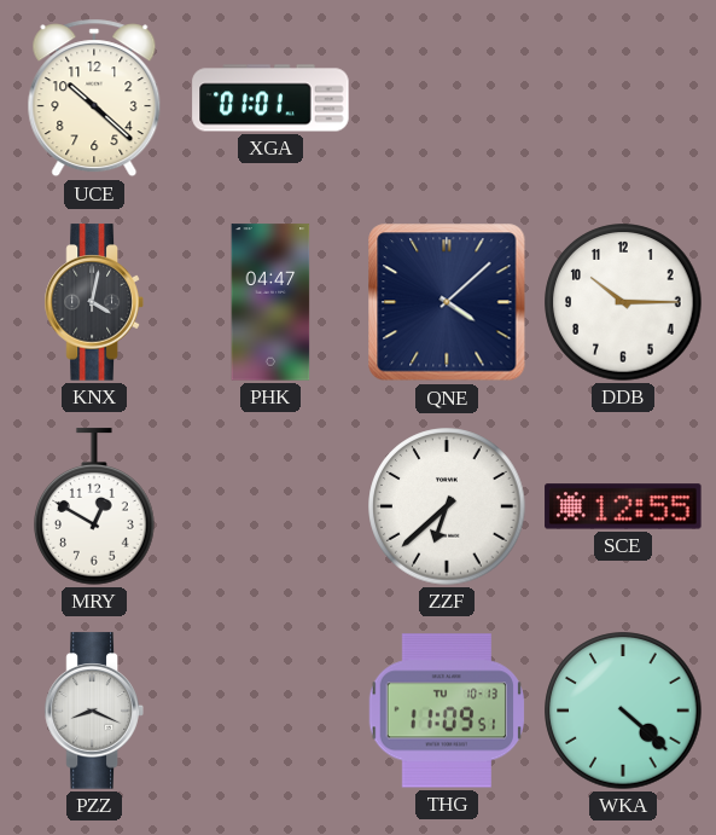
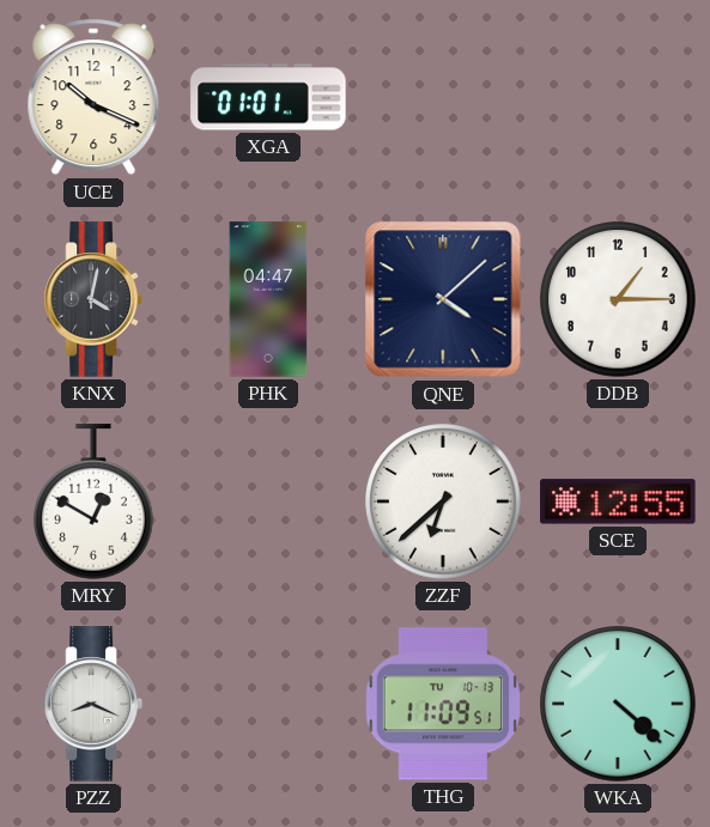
UCE: 10:22 -> 10:19 (93, 97)
DDB: 10:15 -> 1:15 (618, 299)
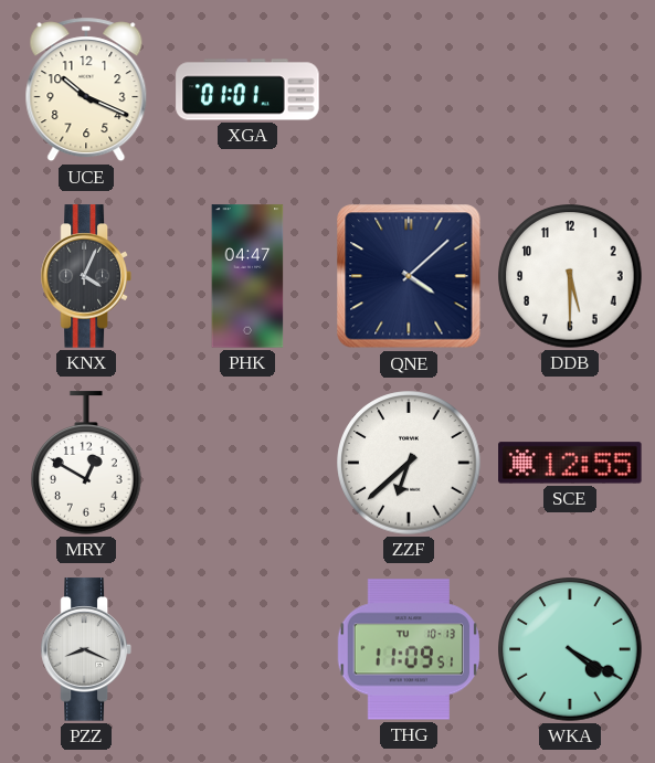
KNX: 4:02 -> 4:04 (86, 276)
DDB: 1:15 -> 5:30 (570, 276)
WKA: 4:22 -> 4:20 (570, 649)
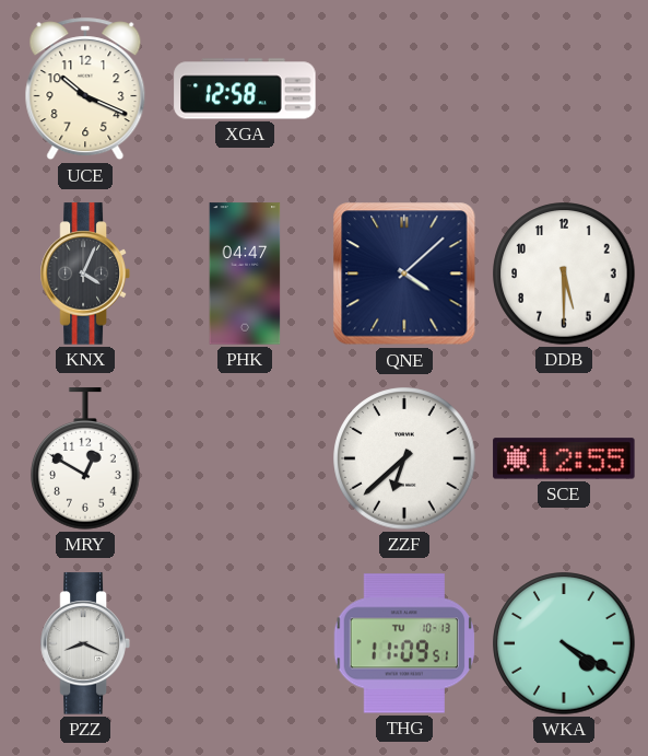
XGA: 01:01 -> 12:58 (245, 89)
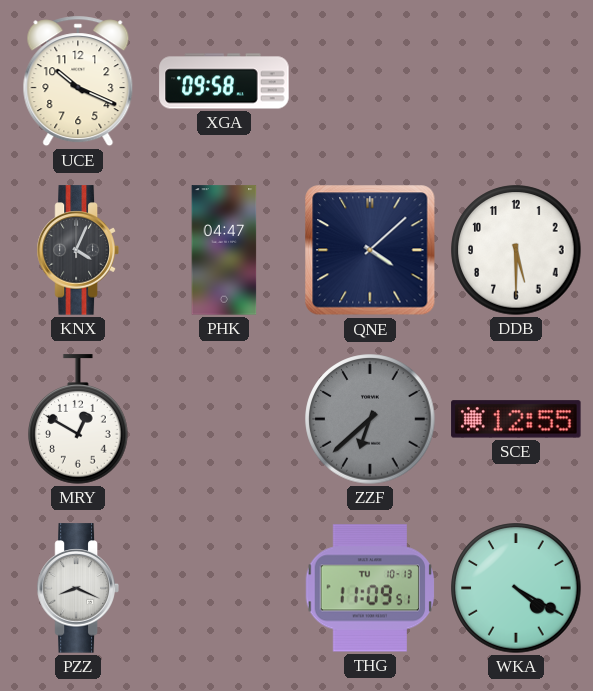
XGA: 12:58 -> 09:58 (224, 81)
ZZF dial: white -> grey (370, 419)
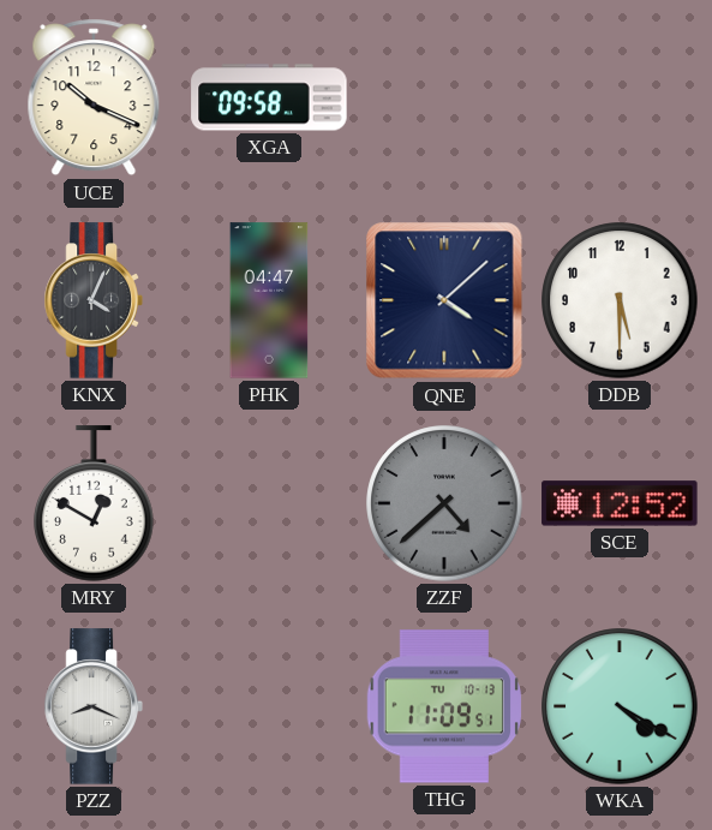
ZZF: 6:38 -> 4:38 (444, 503)
SCE: 12:55 -> 12:52 (620, 503)
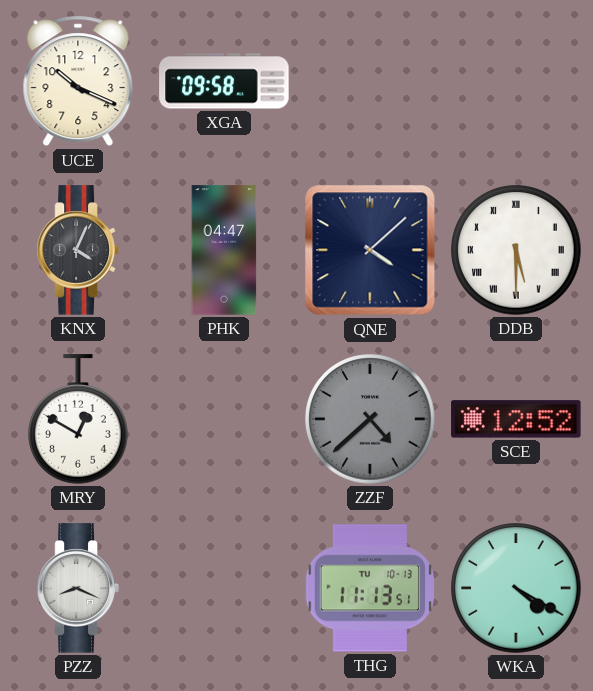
DDB numerals: Arabic -> Roman (516, 250)
THG: 11:09 -> 11:13 (370, 588)
